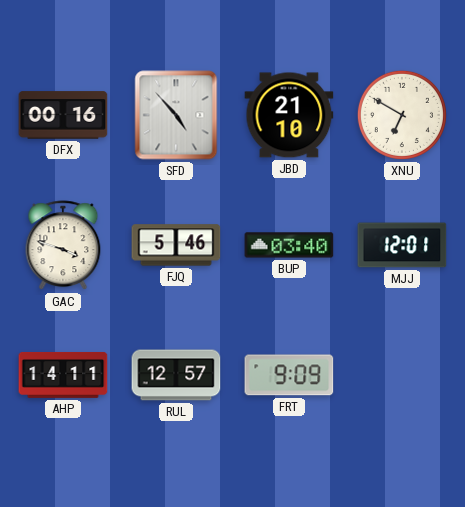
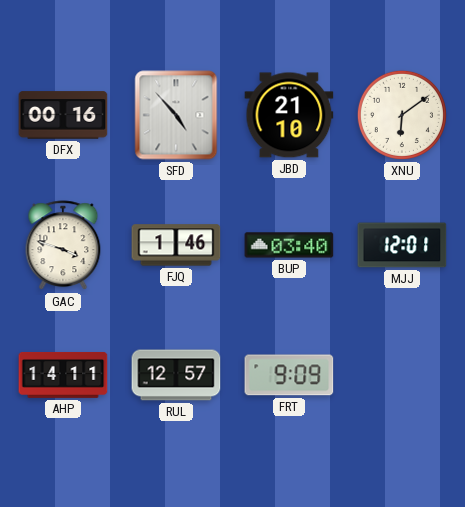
XNU: 6:50 -> 6:09 (402, 115)
FJQ: 5:46 -> 1:46 (176, 245)
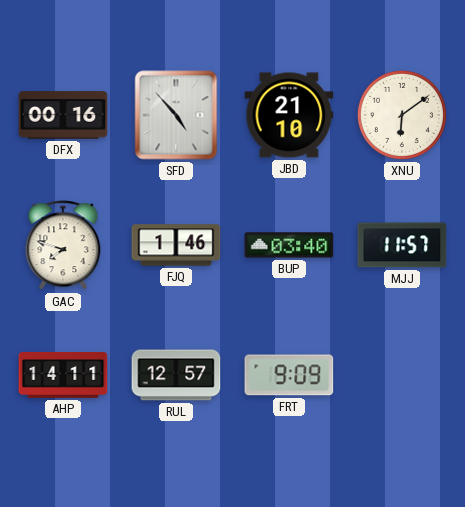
GAC: 3:48 -> 7:48 (63, 246)
MJJ: 12:01 -> 11:57 (402, 245)
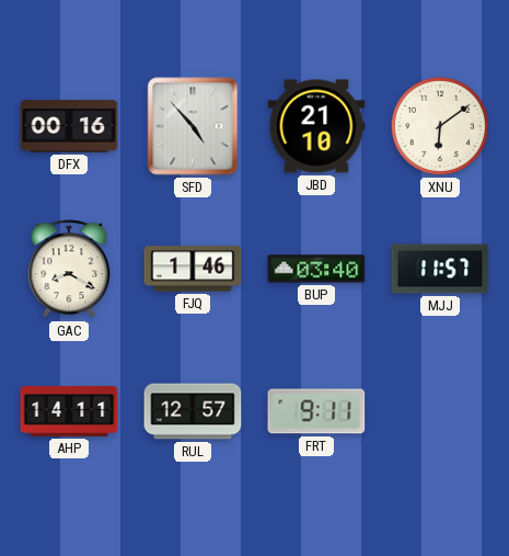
GAC: 7:48 -> 8:20 (69, 270)
FRT: 9:09 -> 9:11 (316, 411)
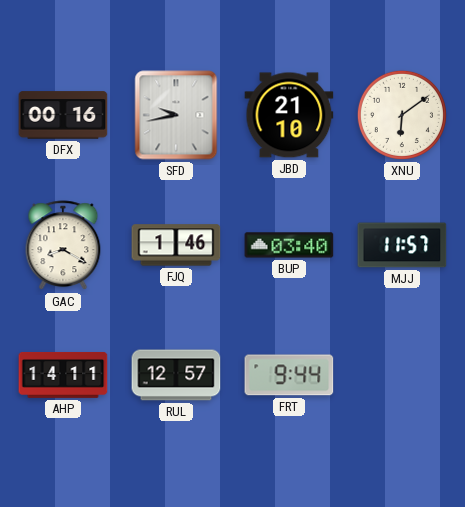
SFD: 4:53 -> 9:43 (176, 115)
FRT: 9:11 -> 9:44 (289, 375)
